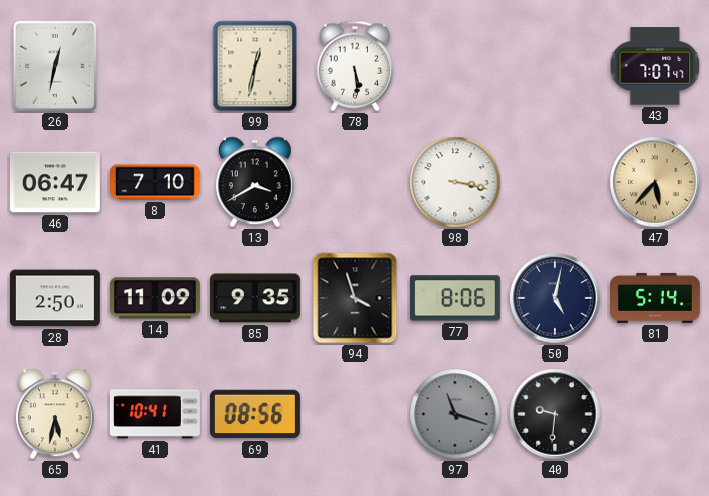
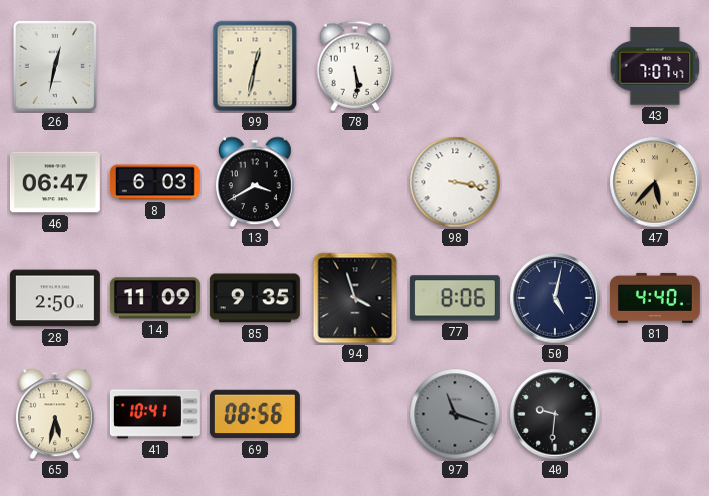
8: 7:10 -> 6:03 (155, 182)
81: 5:14 -> 4:40 (655, 298)
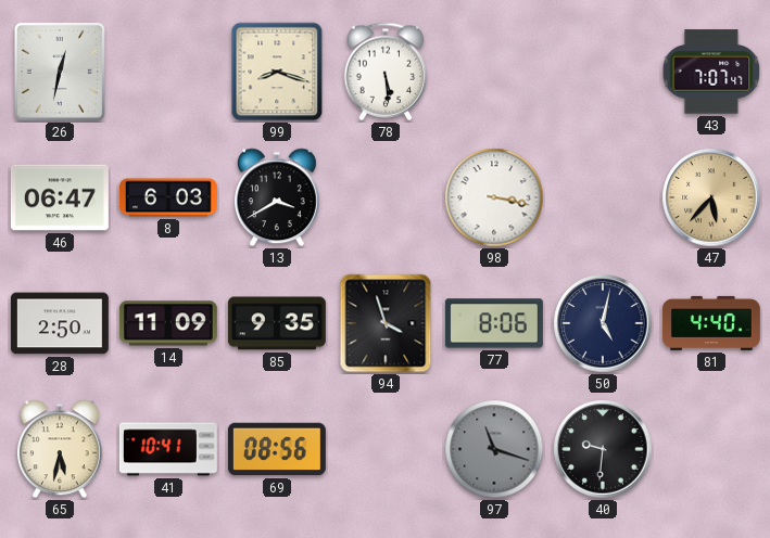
99: 12:32 -> 8:18 (277, 72)
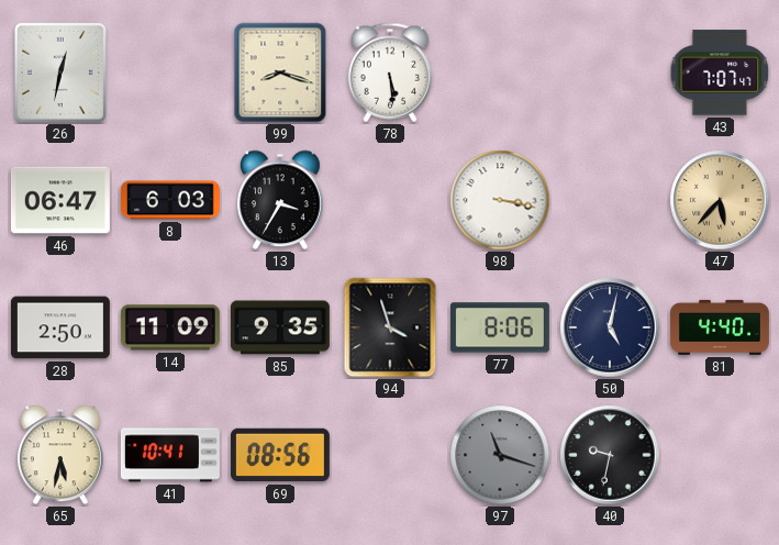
13: 3:40 -> 3:35 (280, 200)
40: 9:31 -> 9:32 (610, 455)
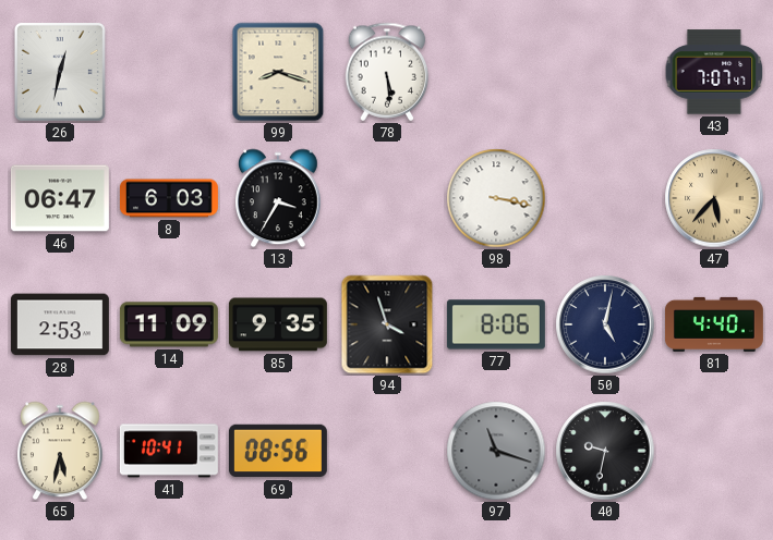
28: 2:50 -> 2:53 (60, 324)
